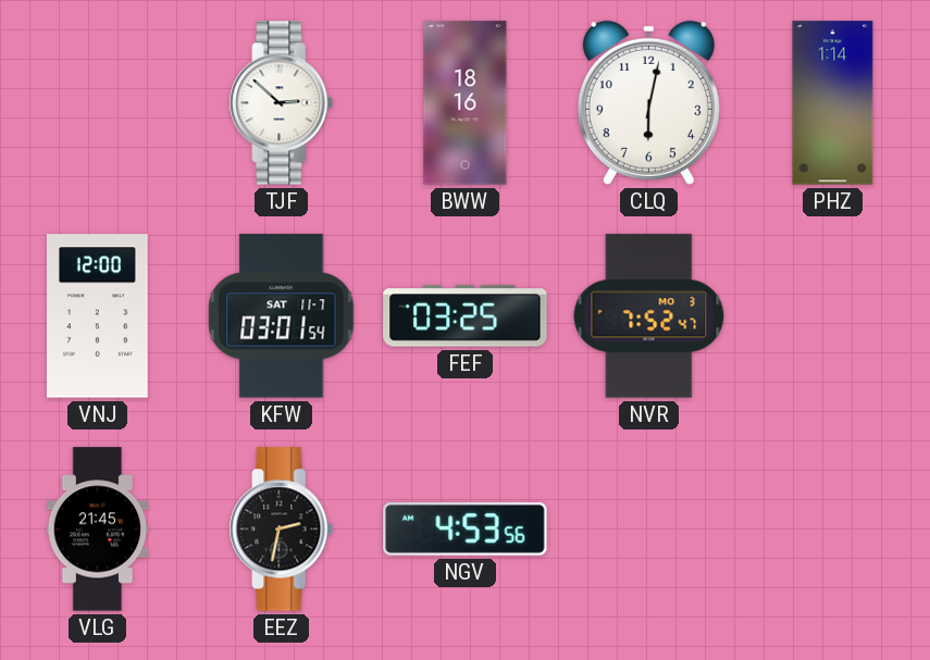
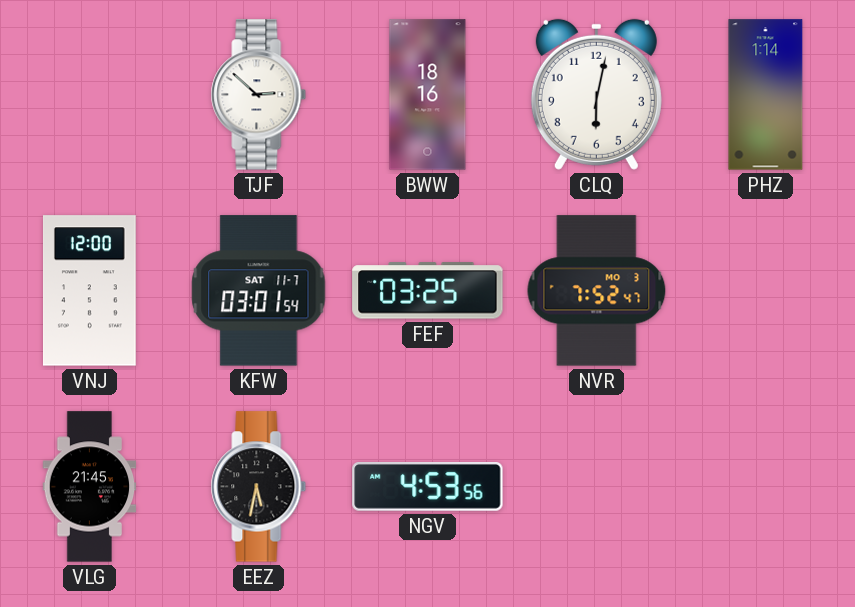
EEZ: 2:32 -> 5:32 (259, 487)
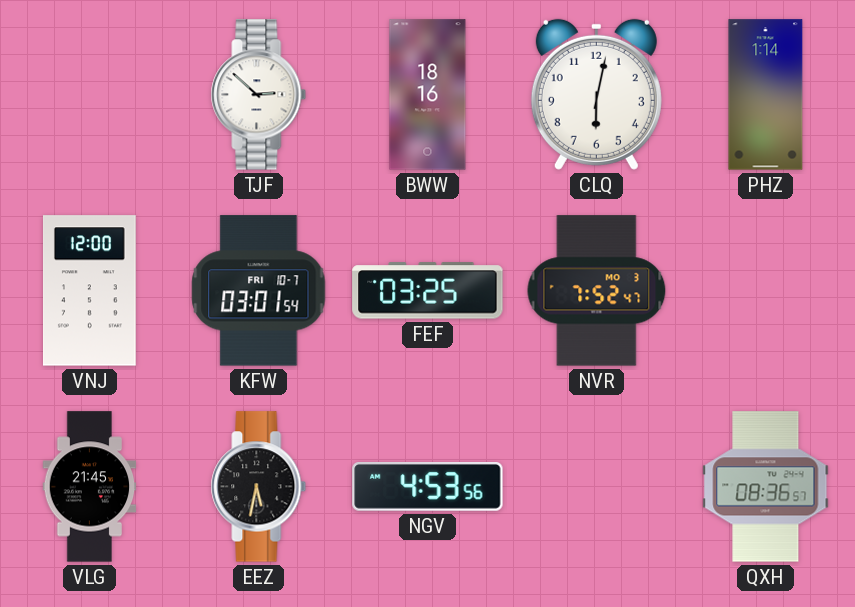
KFW date: SAT 11-7 -> FRI 10-7 (259, 291)
QXH: none -> 08:36 (766, 487)
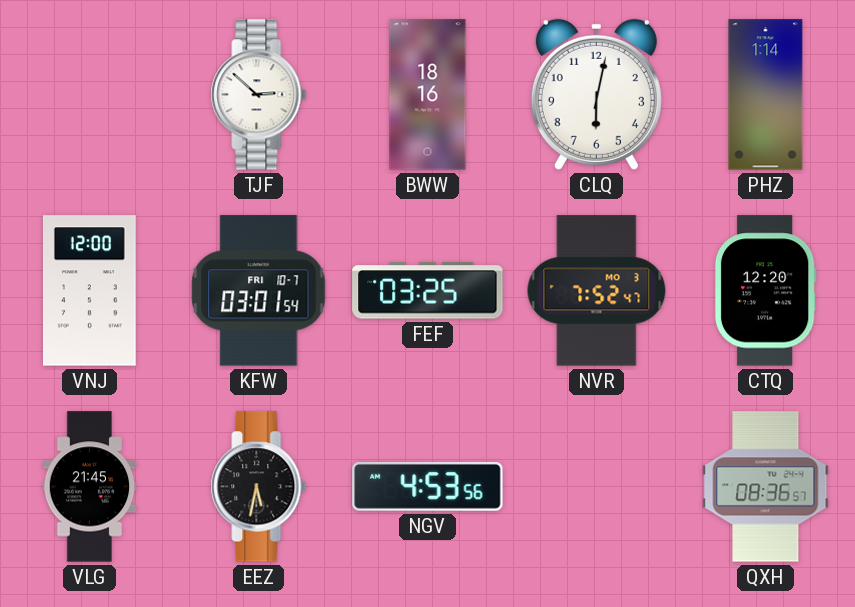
CTQ: none -> 12:20 (765, 291)
